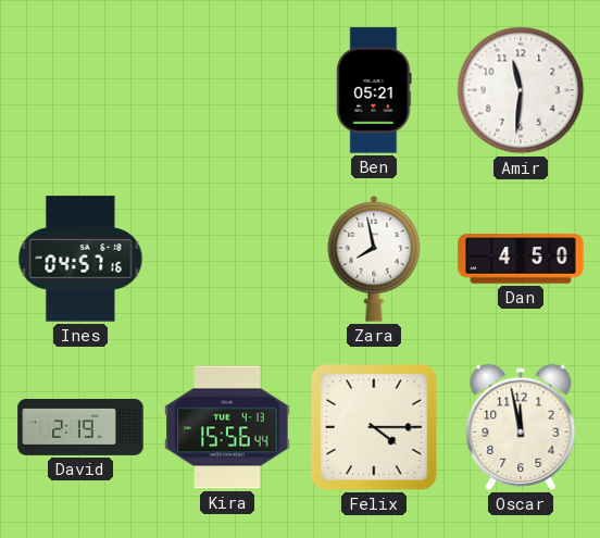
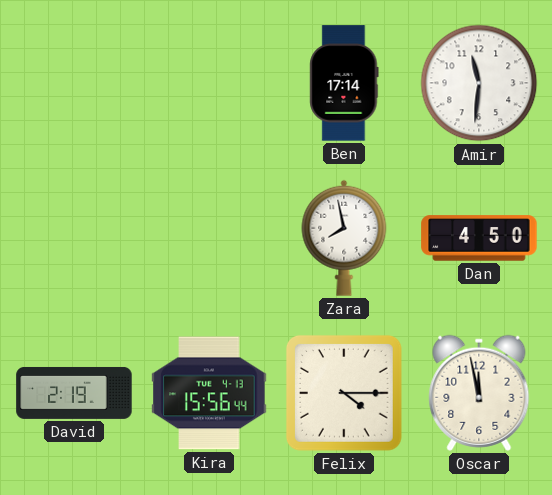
Ben: 05:21 -> 17:14 (344, 83)
Ines: 04:57 -> none (80, 259)
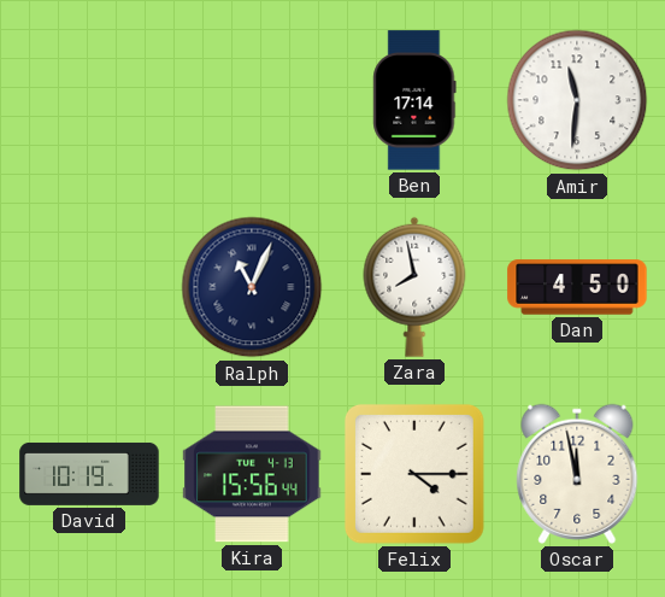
Ralph: none -> 11:04 (252, 287)
David: 2:19 -> 10:19 (89, 474)
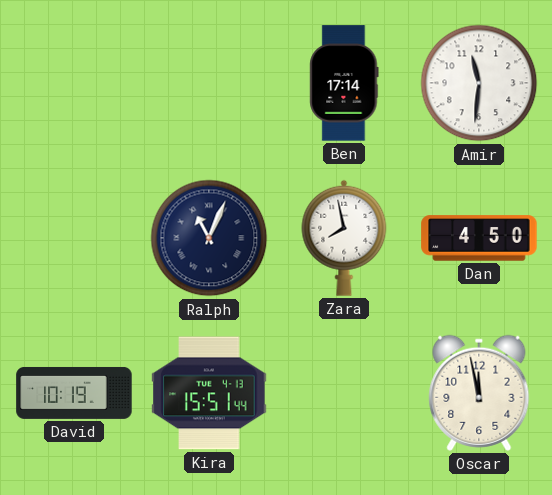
Kira: 15:56 -> 15:51 (209, 393)
Felix: 4:15 -> none (414, 474)
